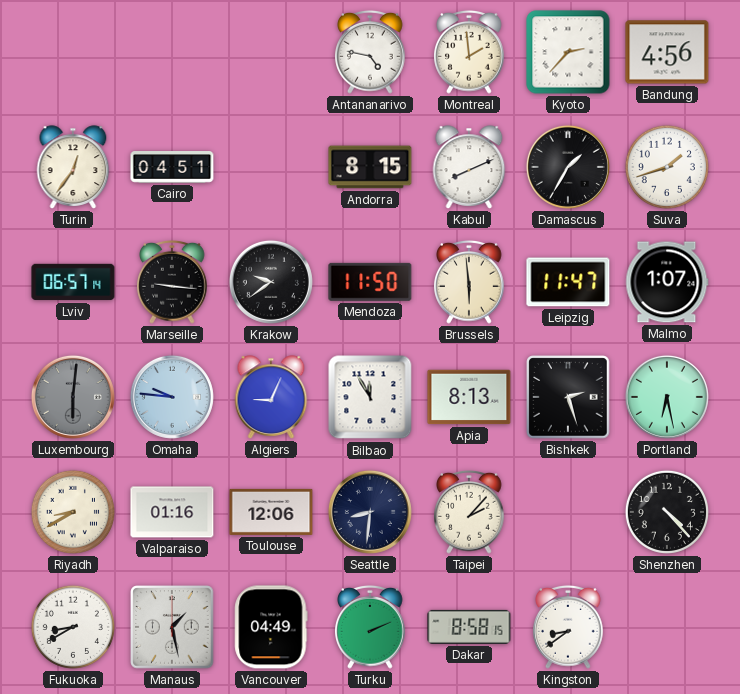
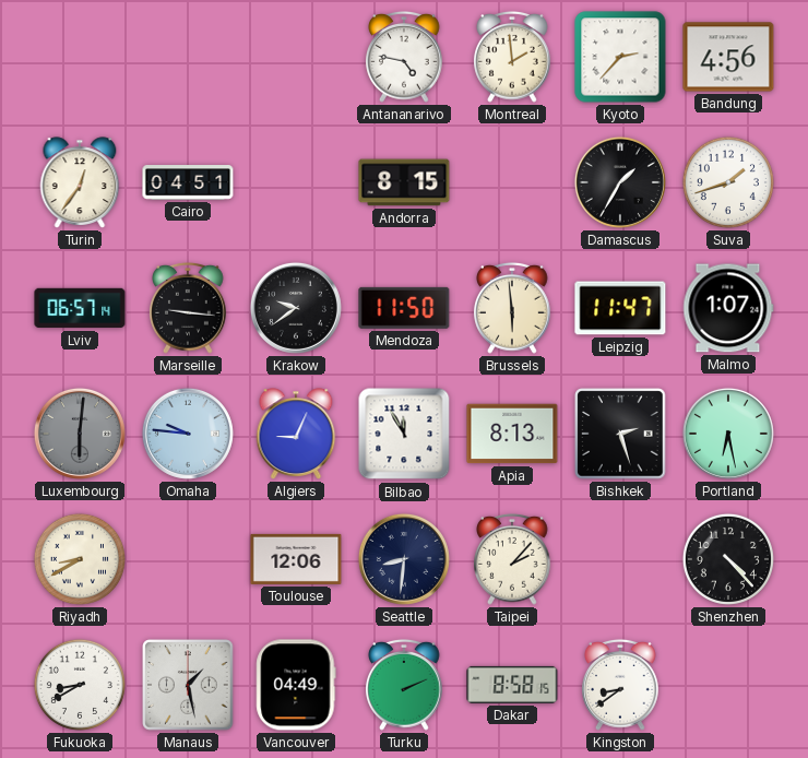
Kabul: 8:11 -> none (469, 167)
Valparaiso: 01:16 -> none (172, 512)
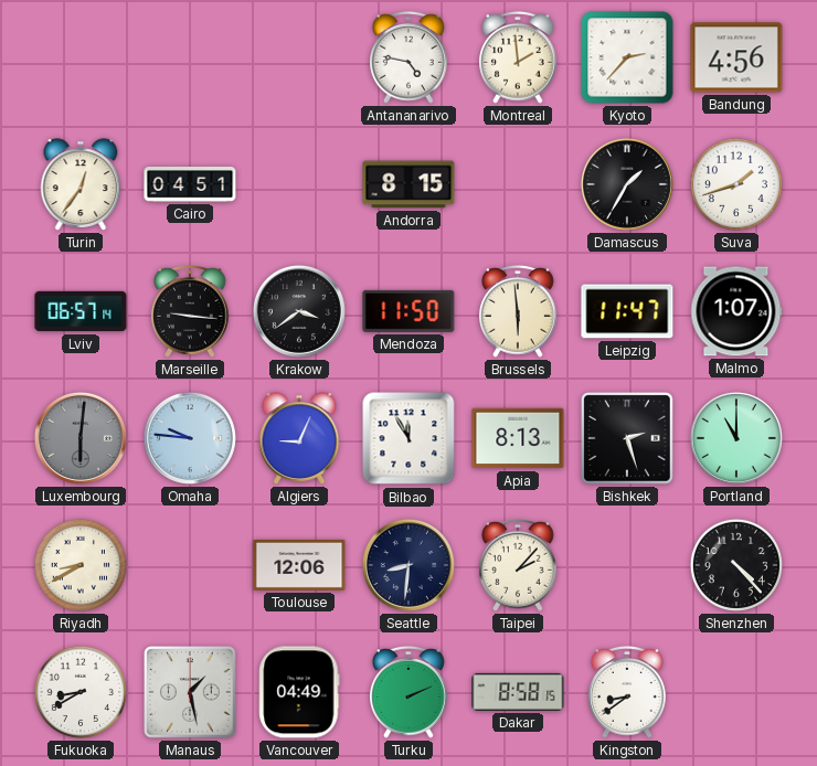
Krakow: 9:39 -> 3:39 (299, 311)
Portland: 6:28 -> 11:00 (736, 438)
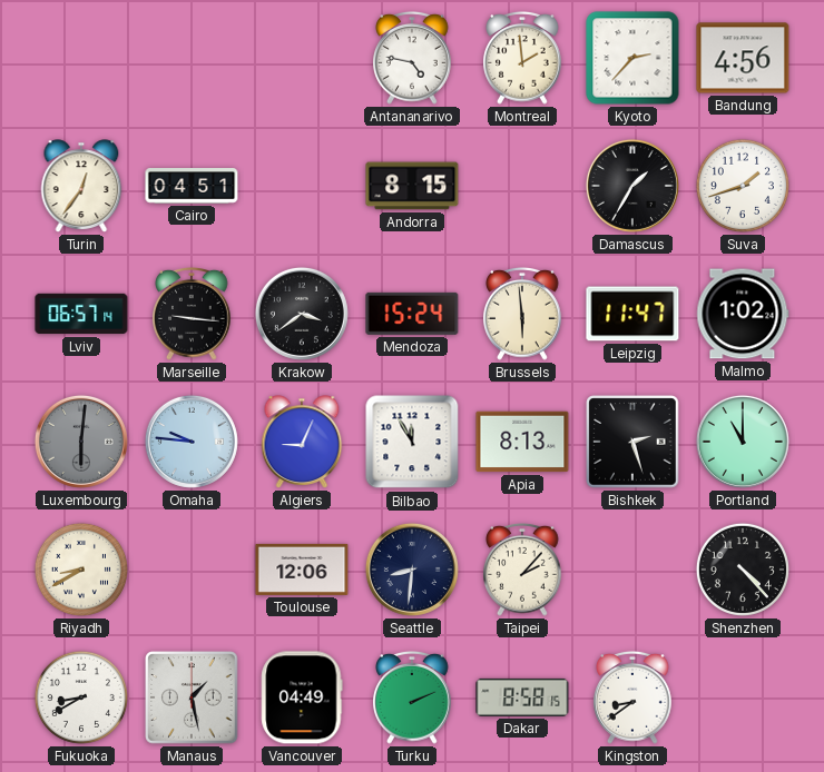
Mendoza: 11:50 -> 15:24 (412, 314)
Malmo: 1:07 -> 1:02 (743, 314)
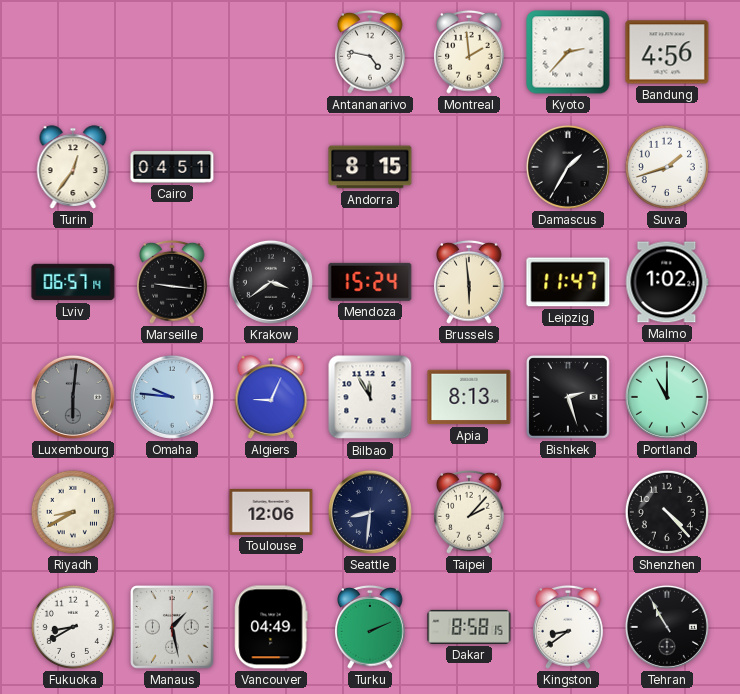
Tehran: none -> 10:55 (667, 627)
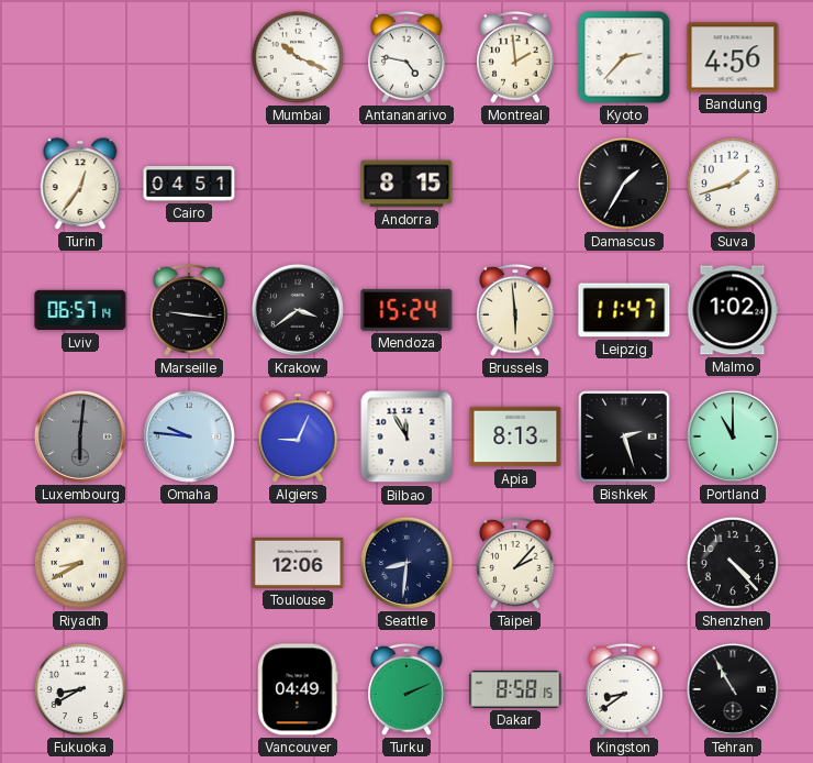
Mumbai: none -> 10:19 (298, 57)
Manaus: 1:28 -> none (172, 627)
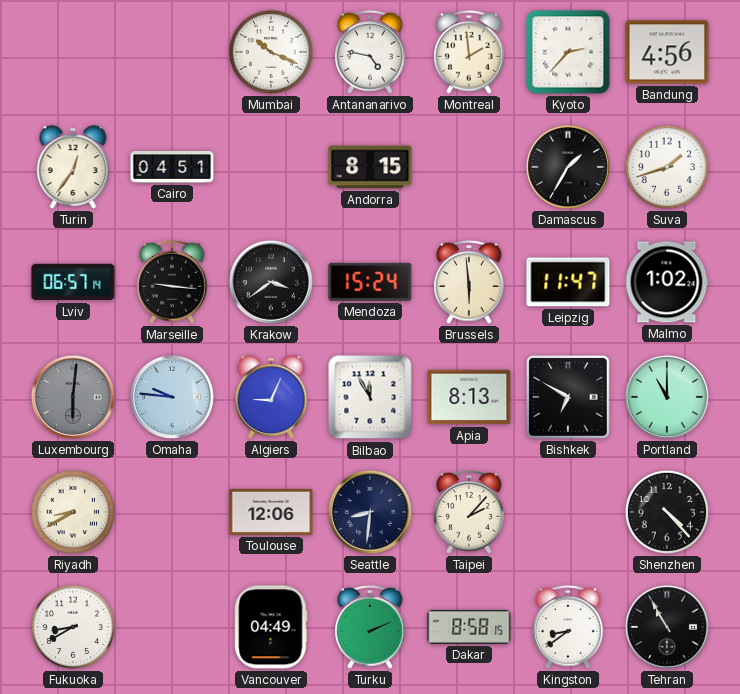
Bishkek: 2:27 -> 6:50 (568, 397)
